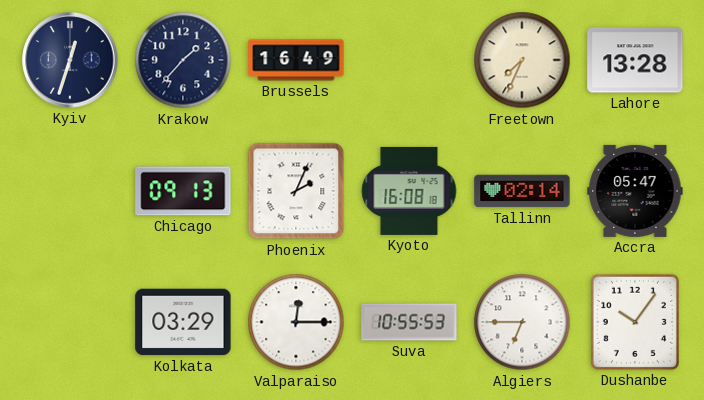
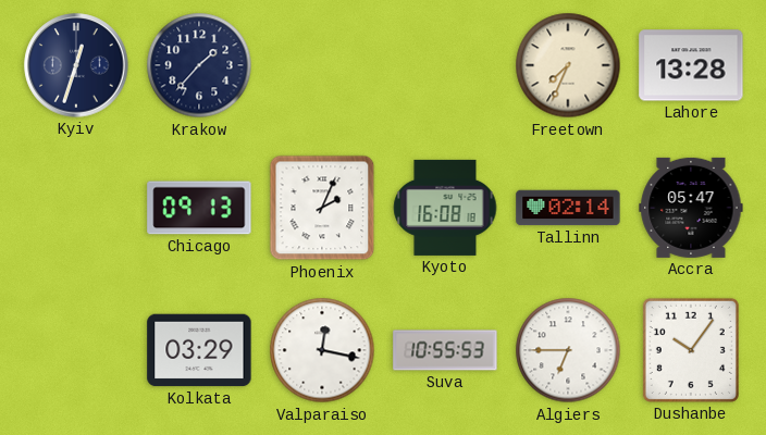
Brussels: 16:49 -> none (296, 60)
Valparaiso: 12:15 -> 12:17 (322, 350)
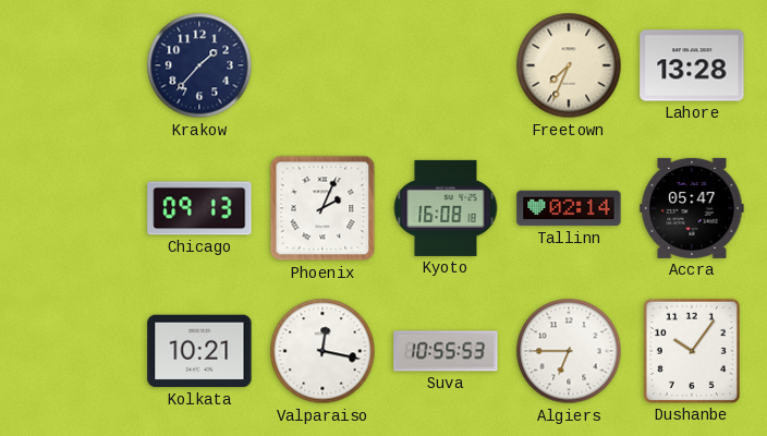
Kyiv: 12:33 -> none (76, 65)
Kolkata: 03:29 -> 10:21 (199, 351)
